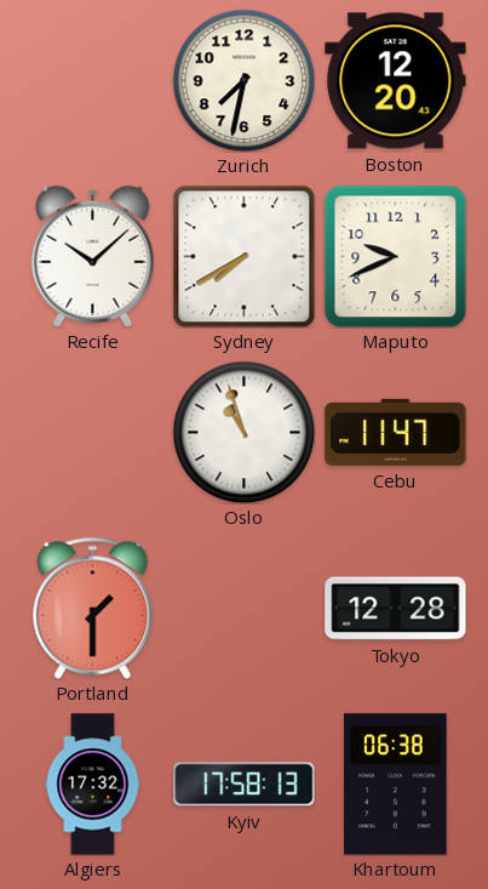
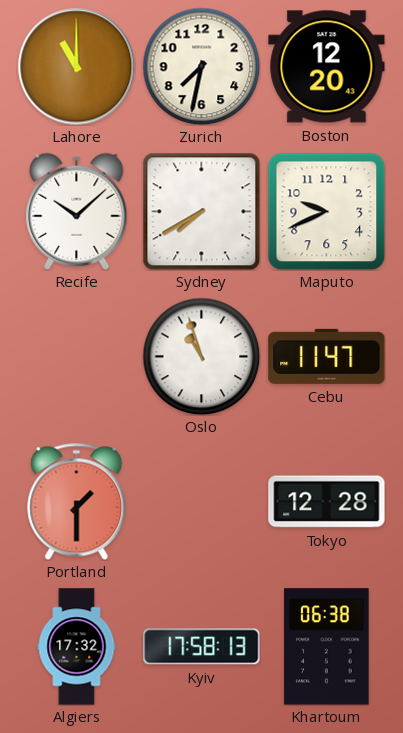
Lahore: none -> 11:00 (76, 66)
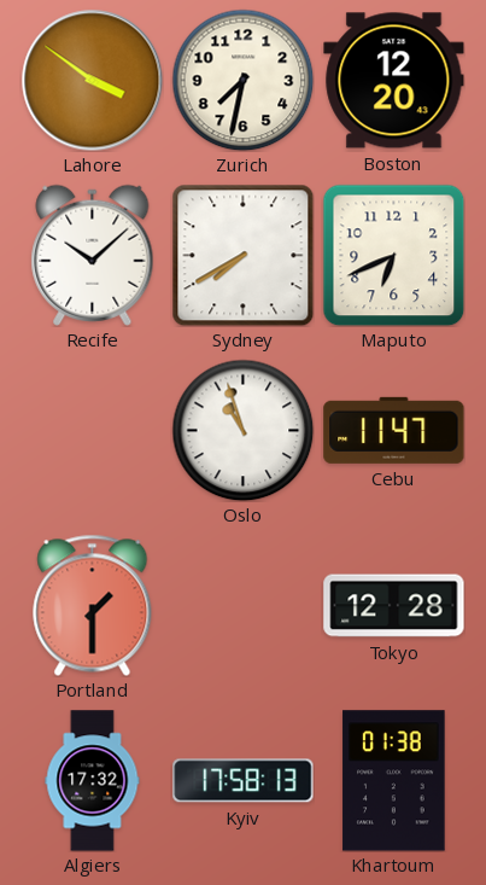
Lahore: 11:00 -> 3:51 (92, 80)
Maputo: 9:41 -> 6:41 (393, 255)
Khartoum: 06:38 -> 01:38 (394, 781)
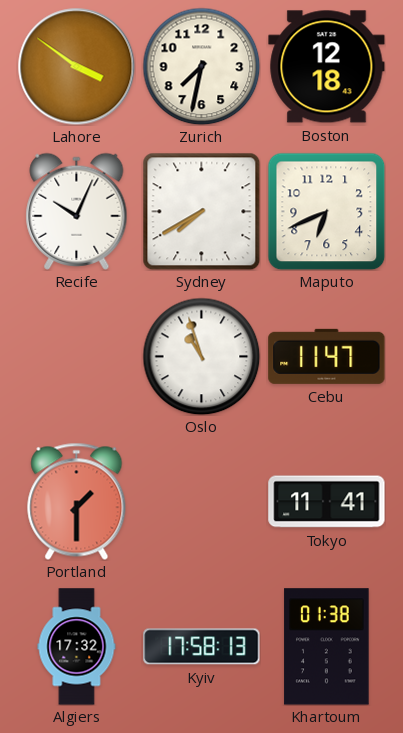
Boston: 12:20 -> 12:18 (327, 67)
Recife: 10:08 -> 10:04 (77, 211)
Tokyo: 12:28 -> 11:41 (327, 502)
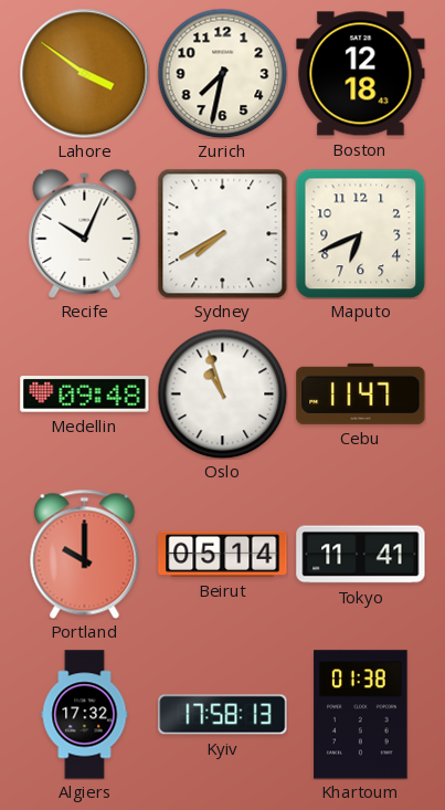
Medellin: none -> 09:48 (85, 395)
Portland: 1:30 -> 10:00 (85, 554)
Beirut: none -> 05:14 (223, 554)
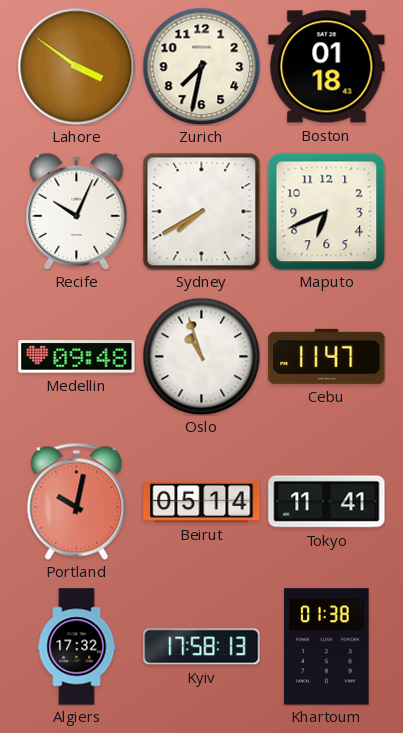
Boston: 12:18 -> 01:18 (327, 67)
Portland: 10:00 -> 10:02 (77, 501)
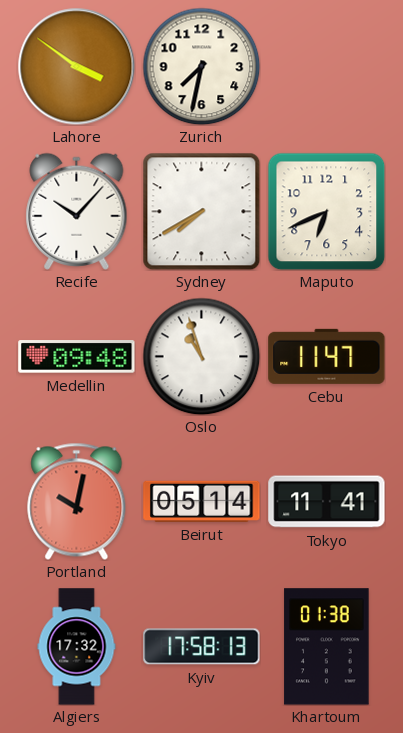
Boston: 01:18 -> none (327, 67)
Recife: 10:04 -> 10:07 (77, 211)
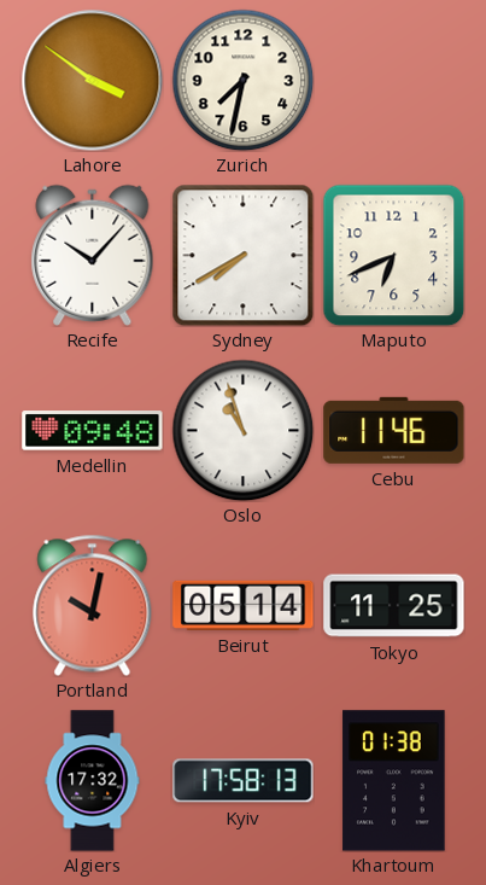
Cebu: 11:47 -> 11:46 (394, 430)
Tokyo: 11:41 -> 11:25 (394, 606)
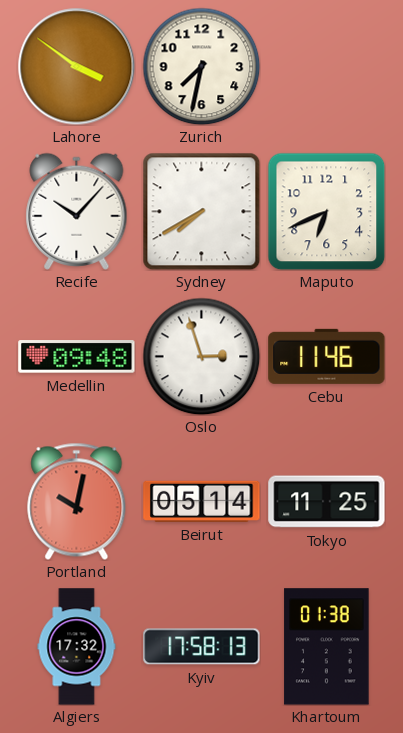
Oslo: 10:57 -> 2:57 (201, 356)
